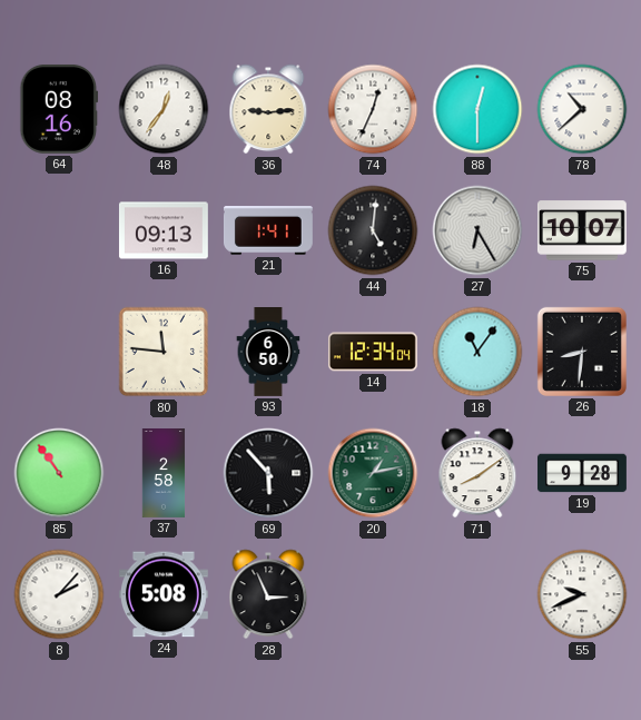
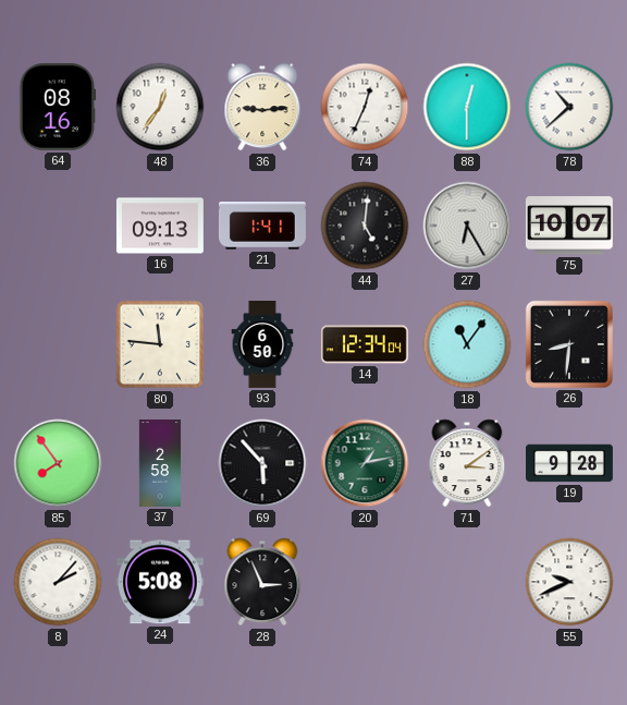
85: 10:54 -> 7:54 (58, 463)
71: 8:09 -> 3:09 (467, 463)
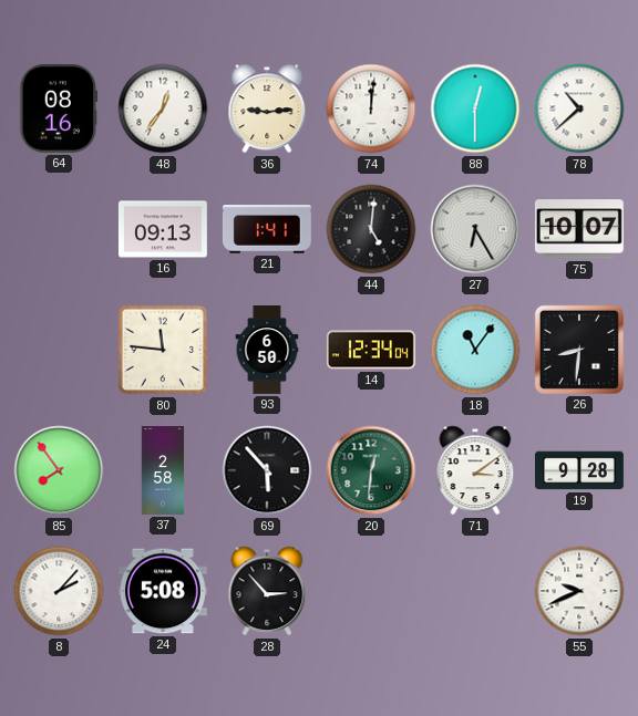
74: 12:34 -> 12:01 (371, 108)
20: 1:13 -> 12:31 (371, 470)
28: 2:56 -> 2:53 (267, 591)
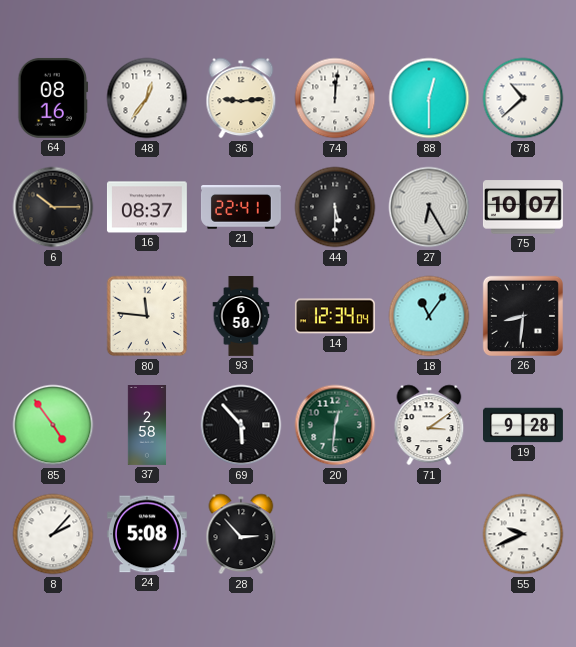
6: none -> 10:15 (53, 207)
16: 09:13 -> 08:37 (147, 207)
21: 1:41 -> 22:41 (241, 207)
44: 5:01 -> 5:30 (335, 207)
85: 7:54 -> 4:54 (53, 425)
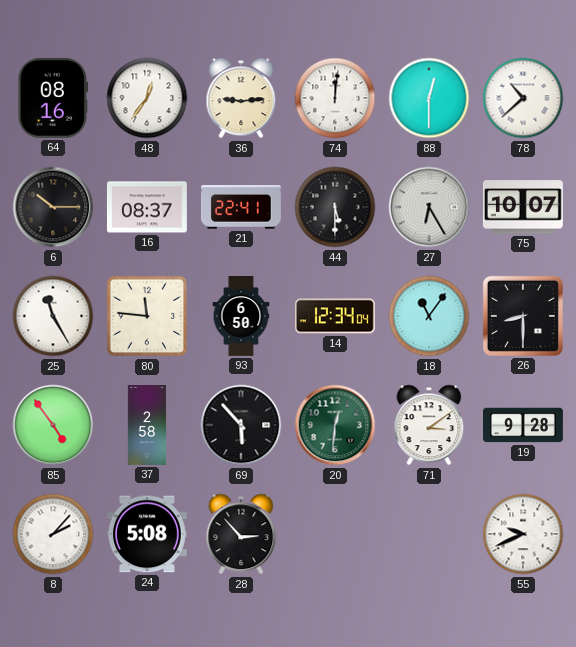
25: none -> 11:25 (53, 316)
26: 8:31 -> 8:30 (523, 316)
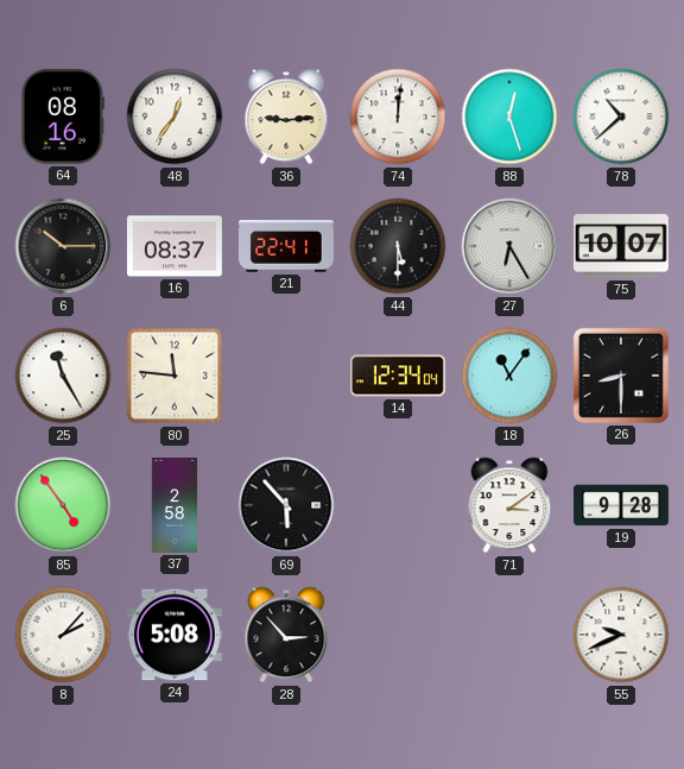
88: 12:30 -> 12:27 (509, 116)
93: 6:50 -> none (241, 317)
20: 12:31 -> none (335, 425)
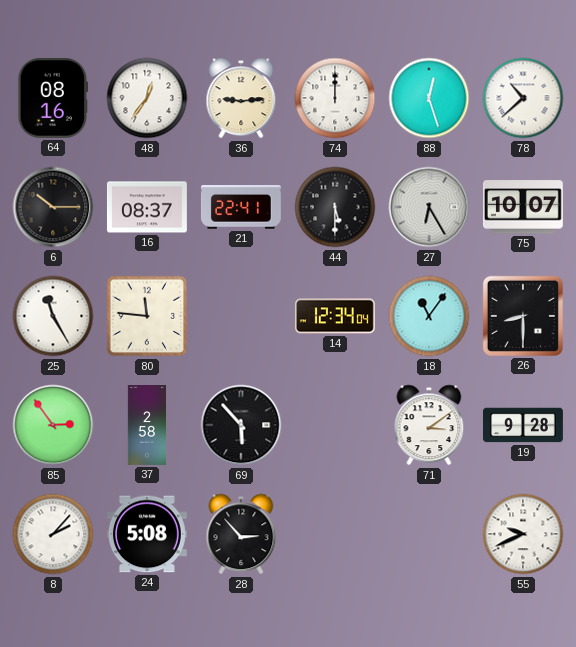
74: 12:01 -> 12:00 (335, 98)
85: 4:54 -> 2:54 (53, 425)
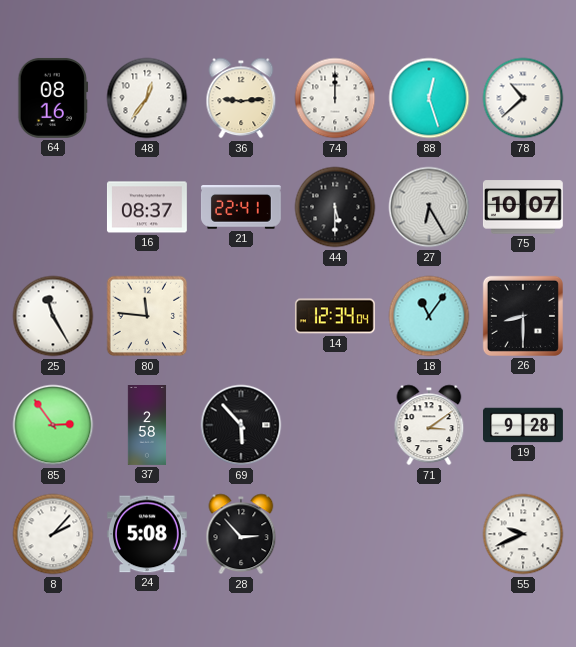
6: 10:15 -> none (53, 207)
